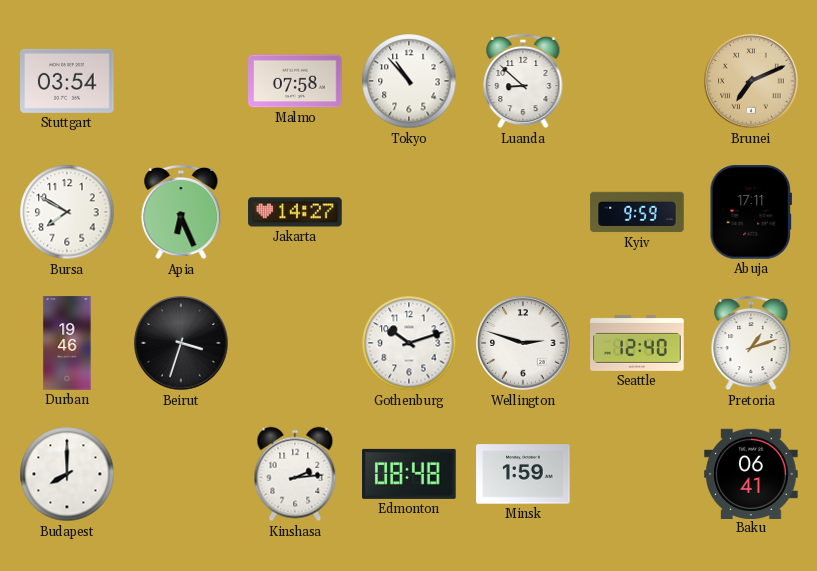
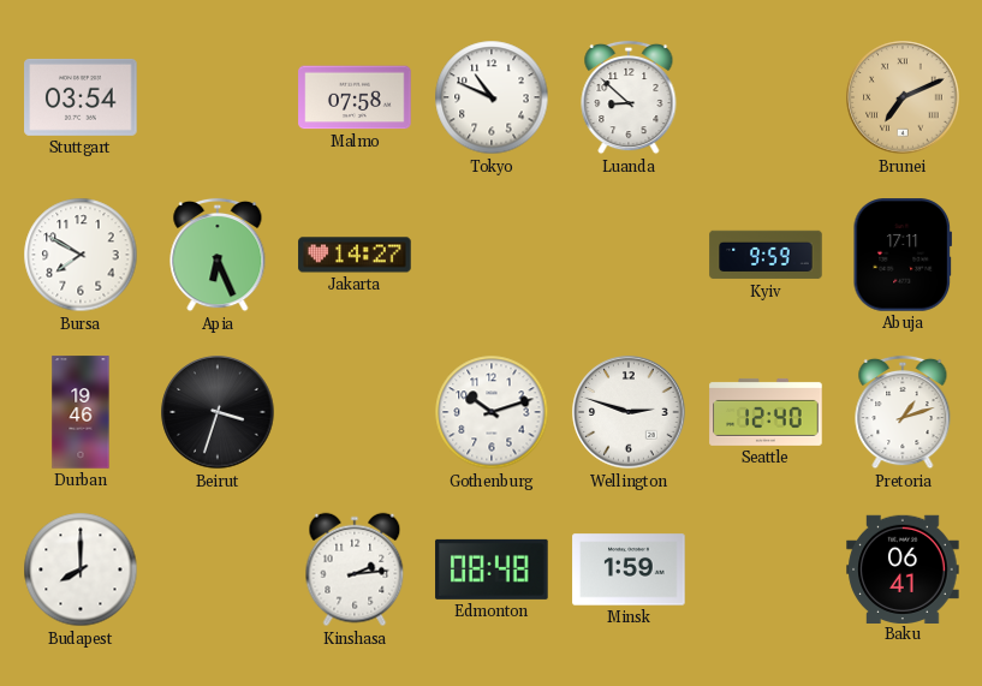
Tokyo: 10:53 -> 10:49 (492, 97)
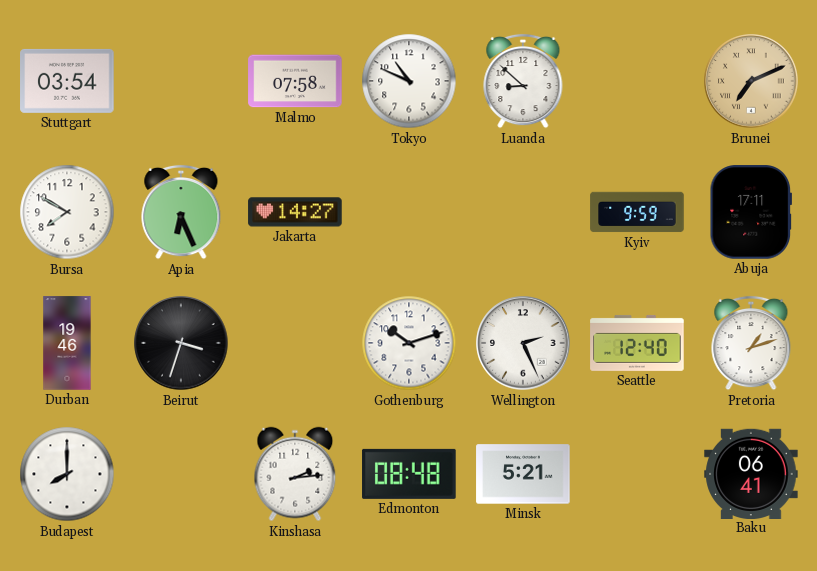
Wellington: 2:48 -> 2:26 (523, 343)
Minsk: 1:59 -> 5:21 (523, 474)
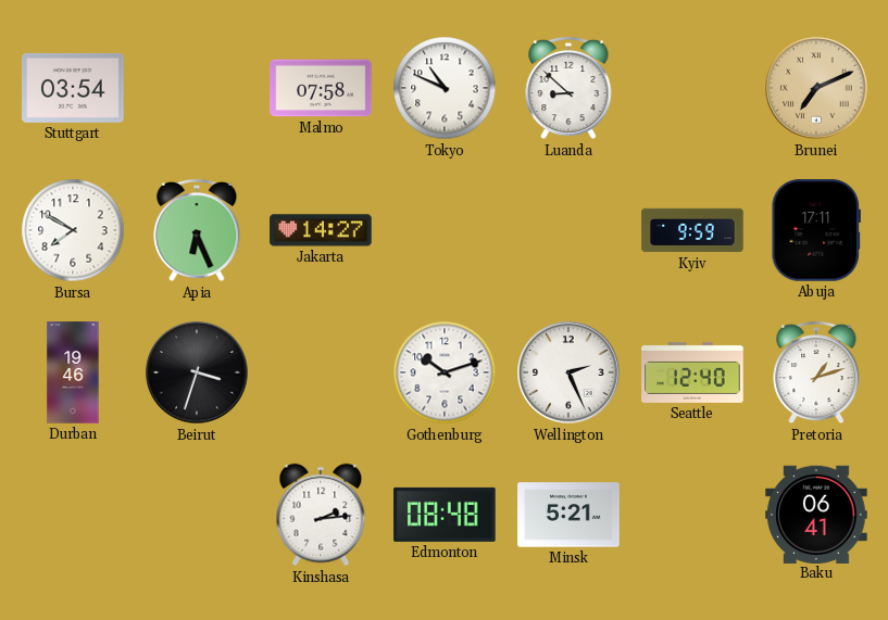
Budapest: 8:00 -> none (67, 474)
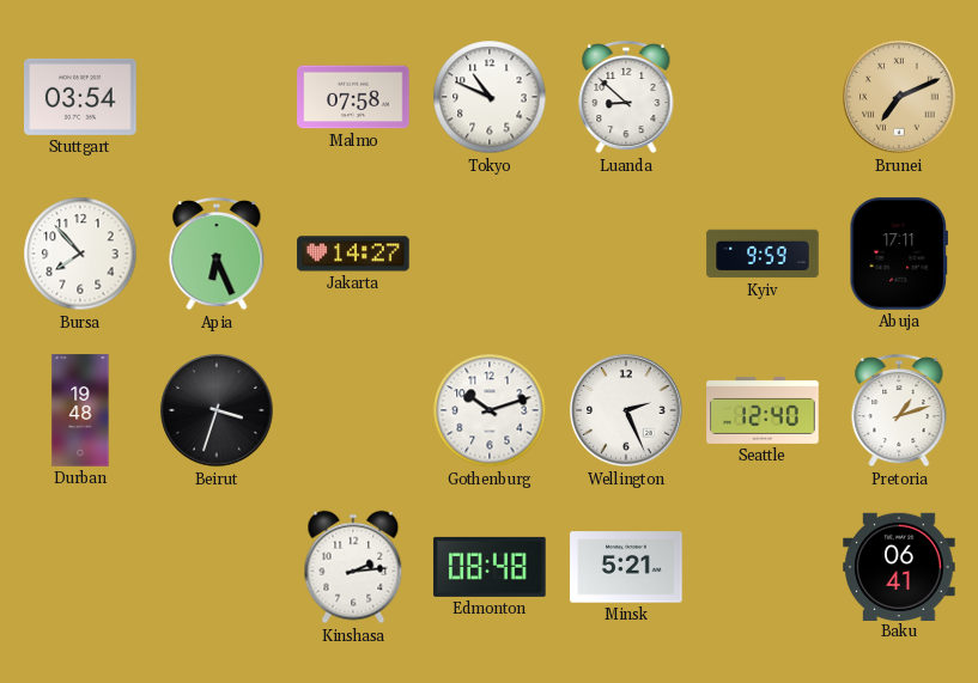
Bursa: 7:50 -> 7:53 (80, 254)
Durban: 19:46 -> 19:48 (80, 410)
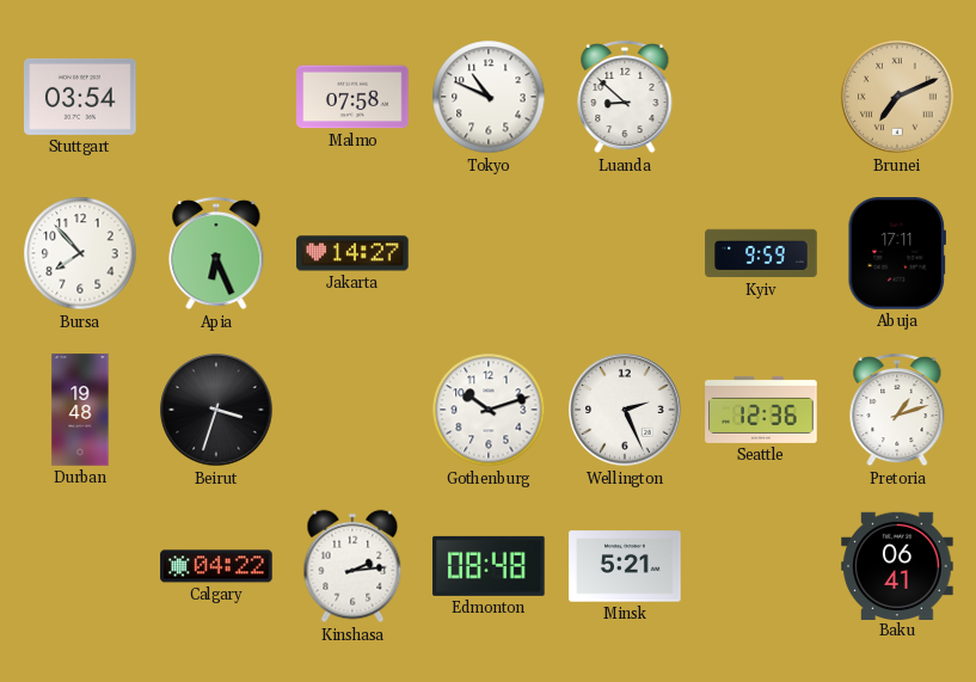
Seattle: 12:40 -> 12:36 (761, 410)
Calgary: none -> 04:22 (216, 566)
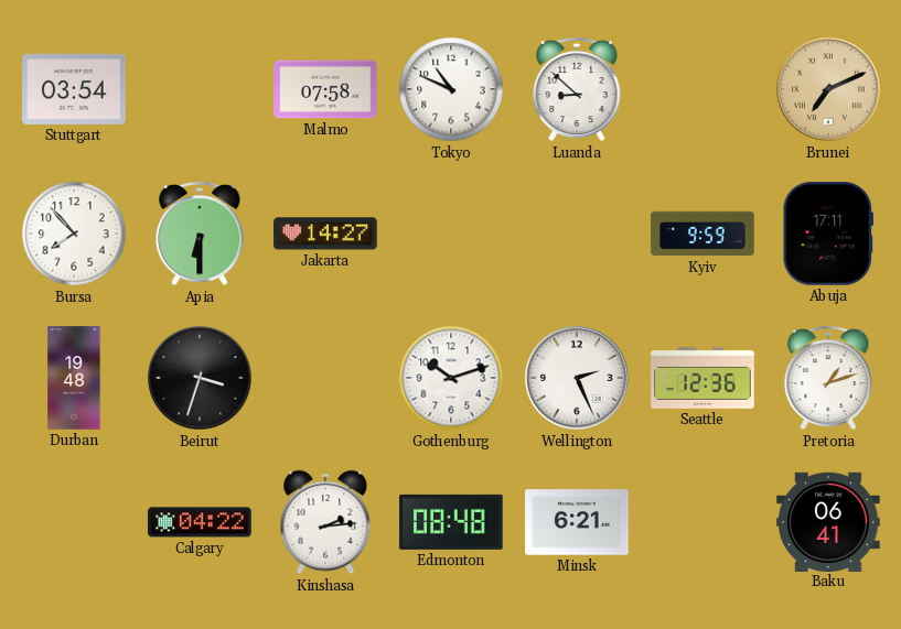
Apia: 6:26 -> 6:30 (200, 234)
Minsk: 5:21 -> 6:21 (577, 522)
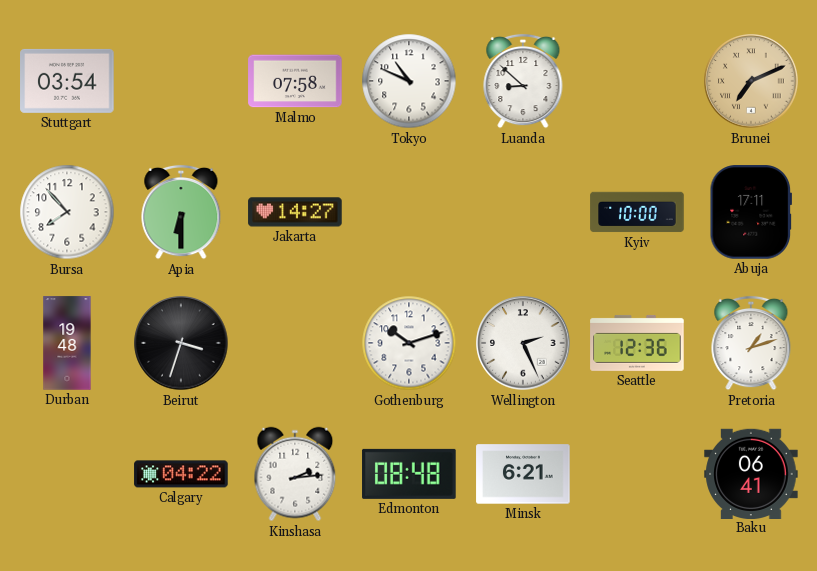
Kyiv: 9:59 -> 10:00 (637, 212)
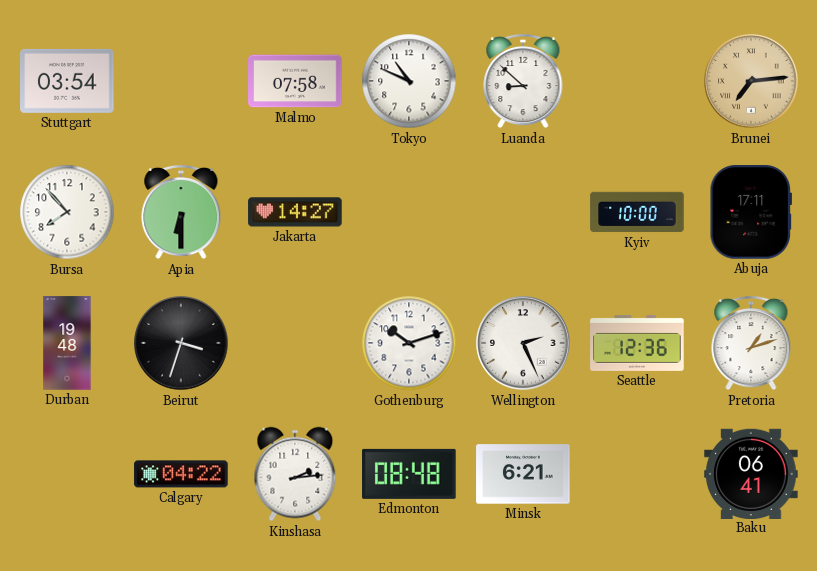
Brunei: 7:11 -> 7:14 (751, 81)
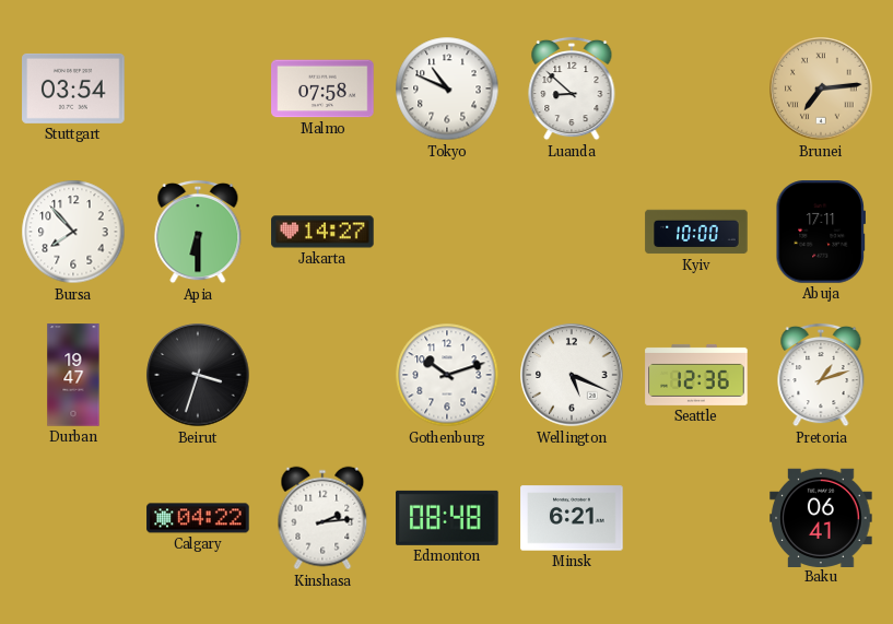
Durban: 19:48 -> 19:47 (73, 375)
Wellington: 2:26 -> 5:19 (572, 375)
